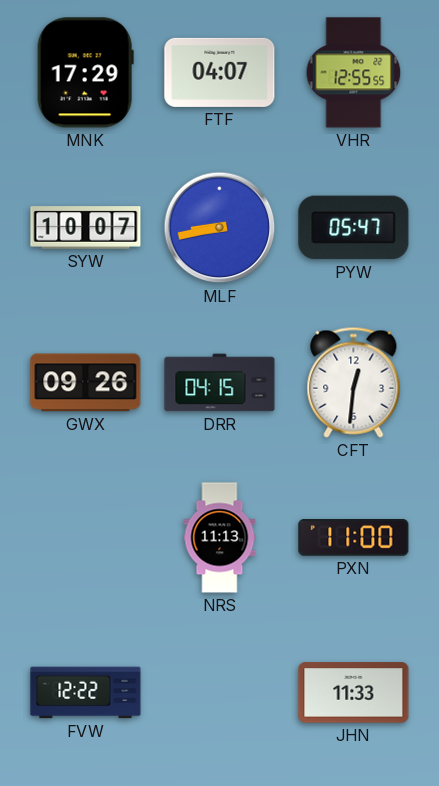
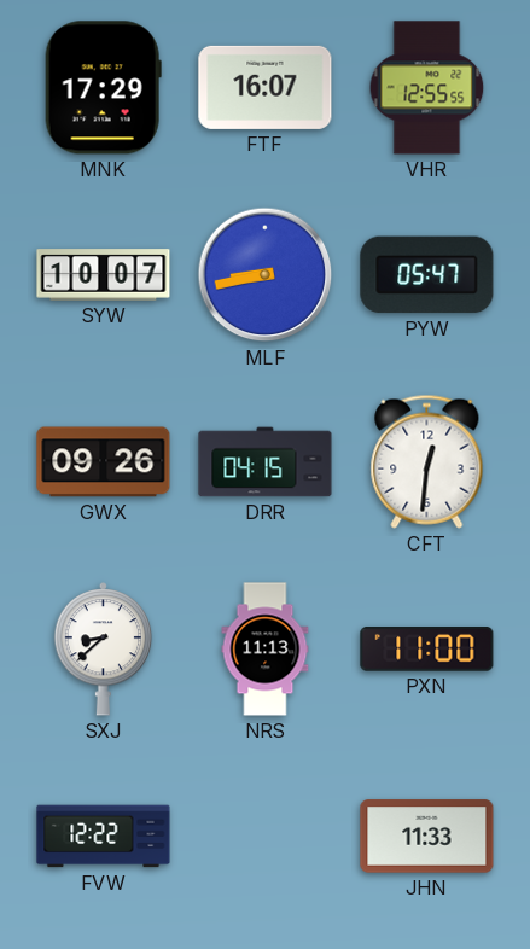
FTF: 04:07 -> 16:07 (266, 87)
SXJ: none -> 8:38 (104, 650)
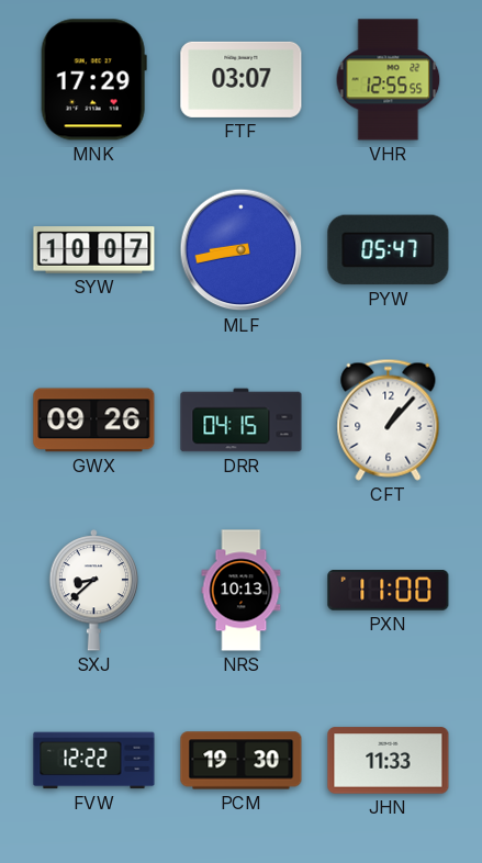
FTF: 16:07 -> 03:07 (242, 79)
CFT: 12:31 -> 1:07 (389, 419)
NRS: 11:13 -> 10:13 (242, 591)
PCM: none -> 19:30 (242, 761)
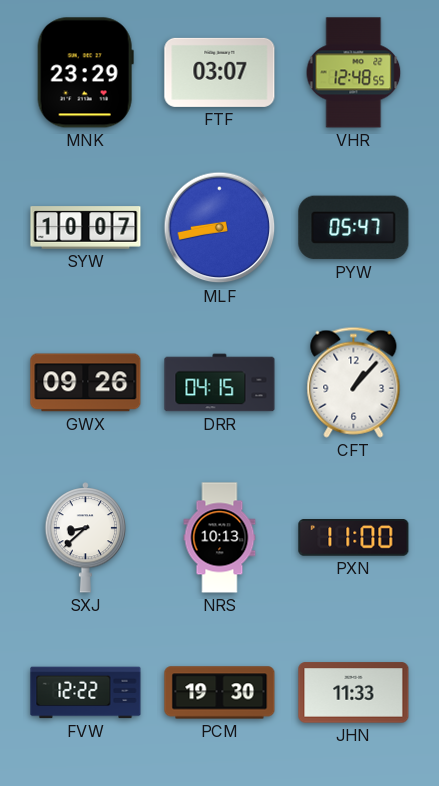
MNK: 17:29 -> 23:29 (85, 73)
VHR: 12:55 -> 12:48 (354, 73)
